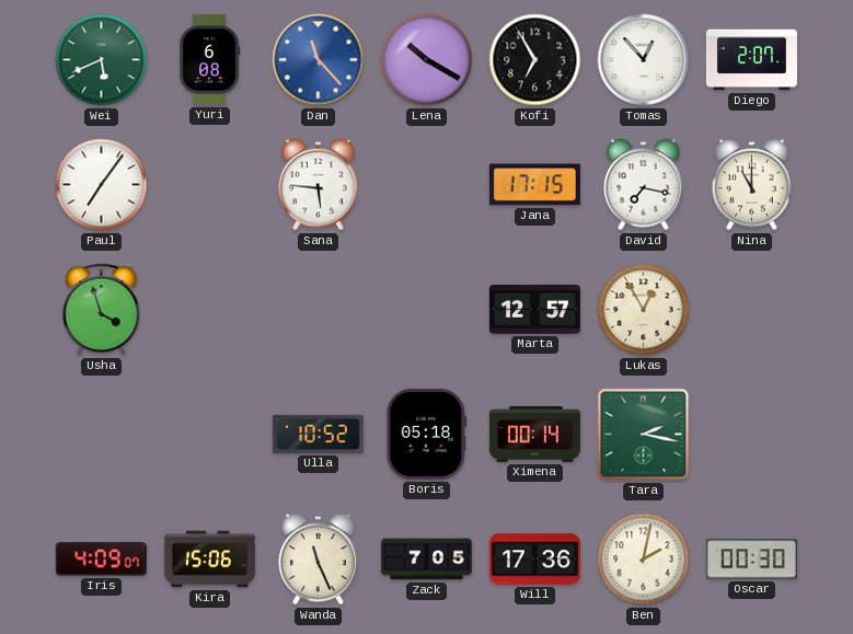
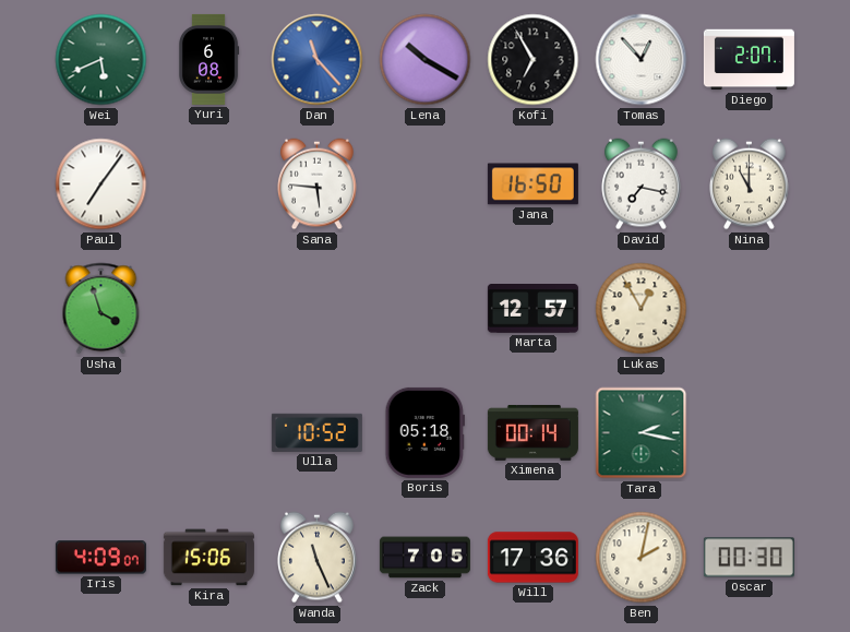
Jana: 17:15 -> 16:50 (532, 184)
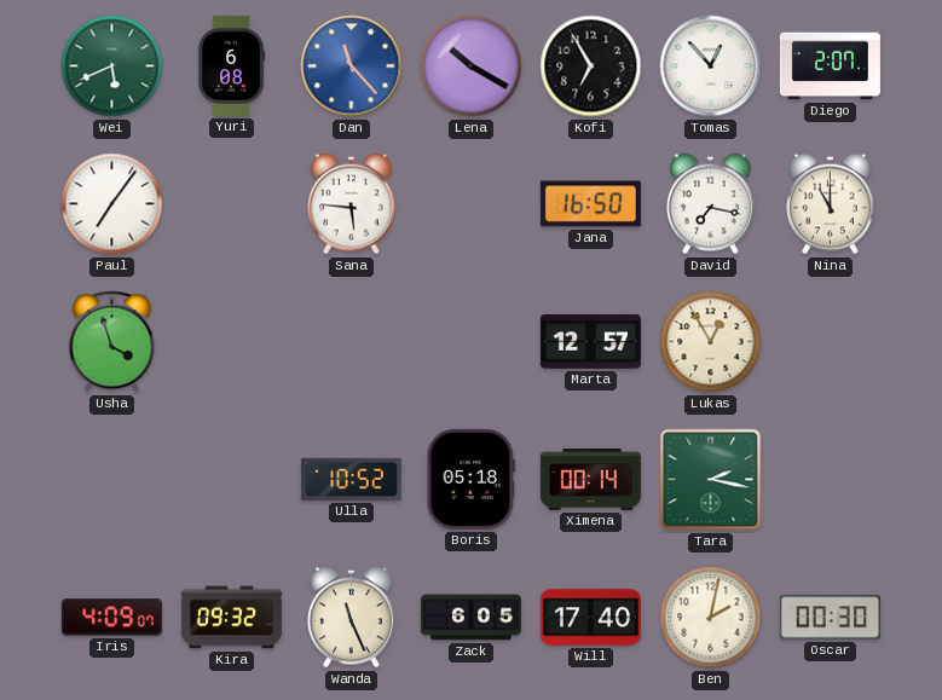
Kira: 15:06 -> 09:32 (231, 618)
Zack: 7:05 -> 6:05 (470, 618)
Will: 17:36 -> 17:40 (590, 618)
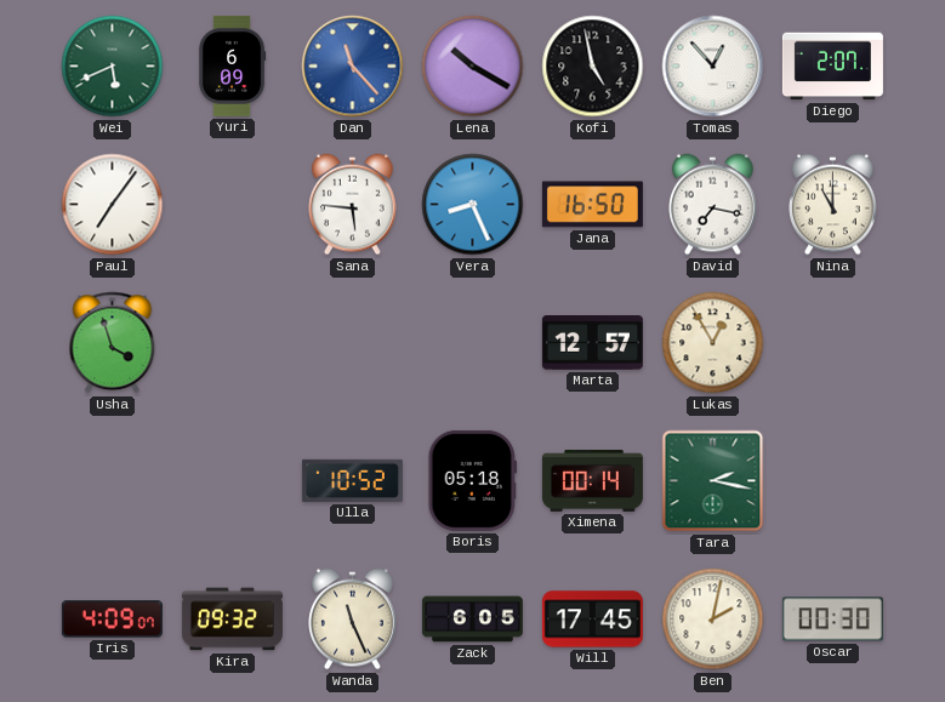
Yuri: 6:08 -> 6:09 (233, 65)
Kofi: 6:55 -> 4:58 (593, 67)
Vera: none -> 8:26 (473, 205)
Will: 17:40 -> 17:45 (592, 620)
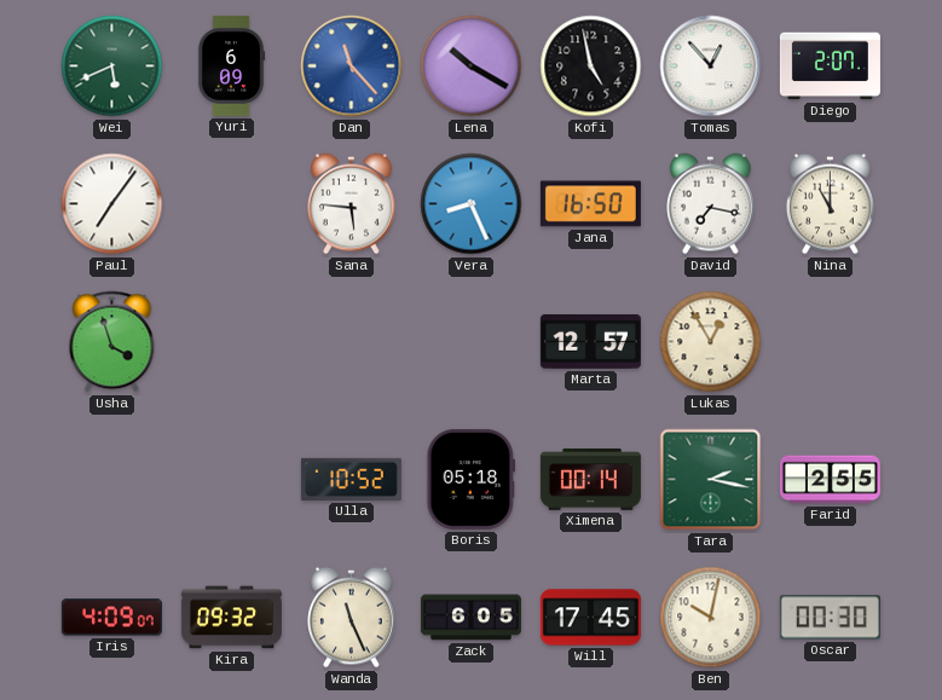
Farid: none -> 2:55 (830, 480)
Ben: 2:02 -> 10:02 (711, 618)
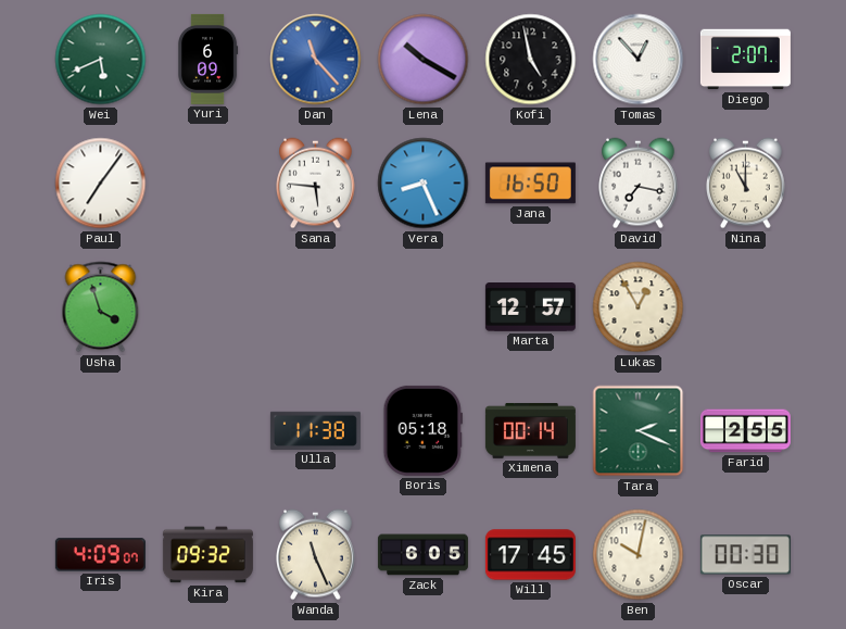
Ulla: 10:52 -> 11:38 (315, 430)
Tara: 2:17 -> 2:19 (639, 431)
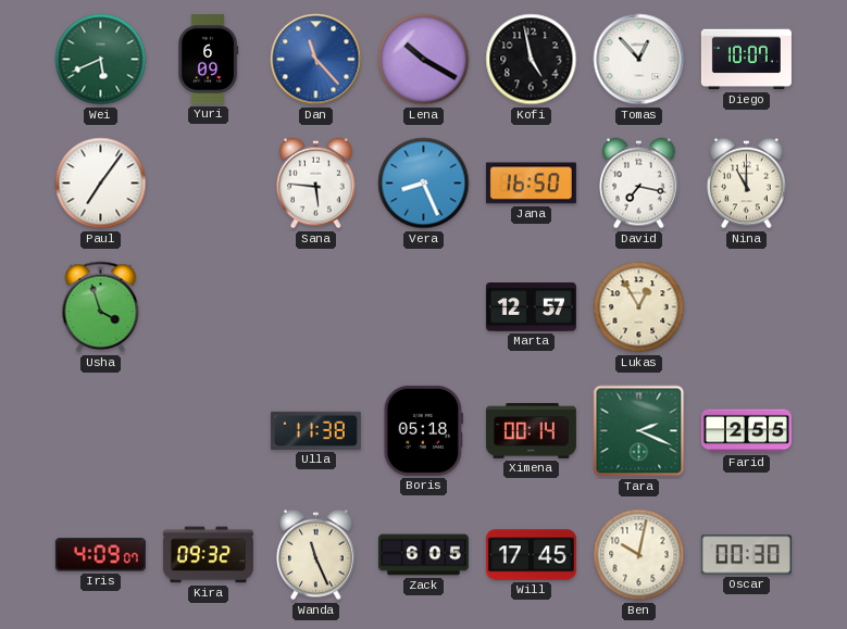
Diego: 2:07 -> 10:07 (746, 60)
